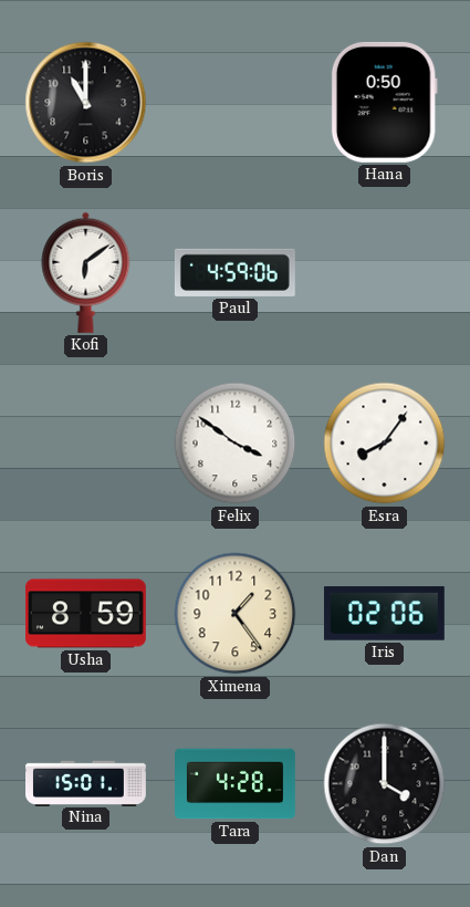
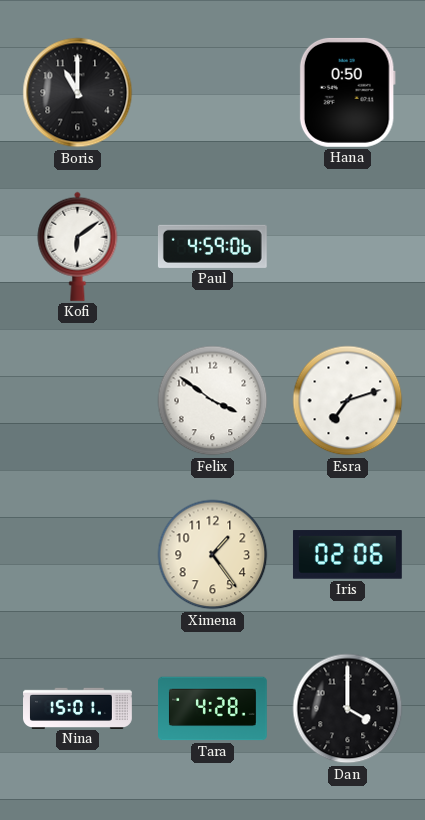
Esra: 8:06 -> 7:12 (348, 401)
Usha: 8:59 -> none (86, 614)
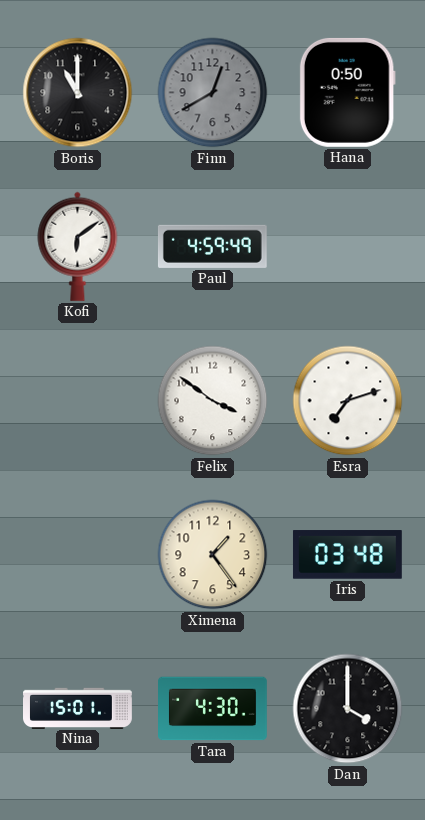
Finn: none -> 12:40 (213, 93)
Paul: 4:59:06 -> 4:59:49 (212, 246)
Iris: 02:06 -> 03:48 (347, 555)
Tara: 4:28 -> 4:30 (213, 709)
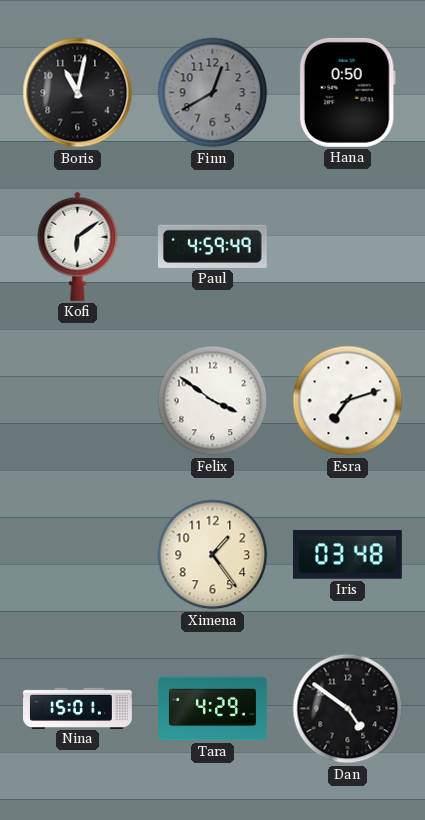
Boris: 11:00 -> 11:02 (78, 93)
Tara: 4:30 -> 4:29 (213, 709)
Dan: 4:00 -> 4:51 (348, 709)
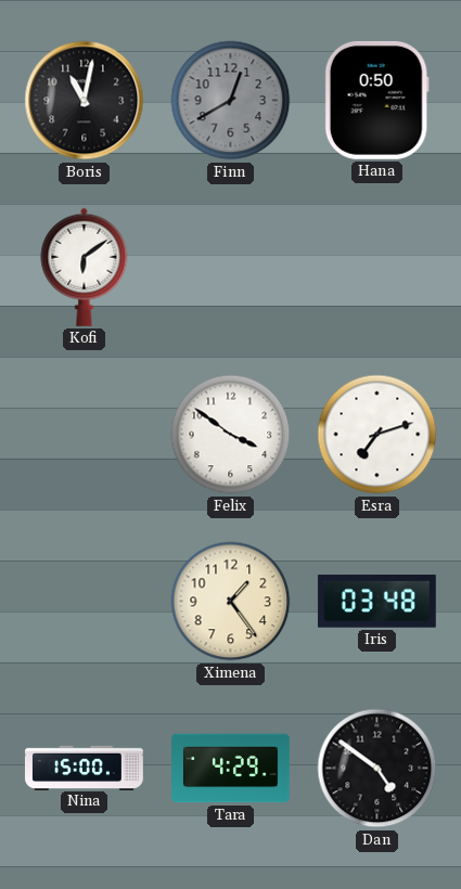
Paul: 4:59 -> none (212, 246)
Nina: 15:01 -> 15:00 (85, 768)
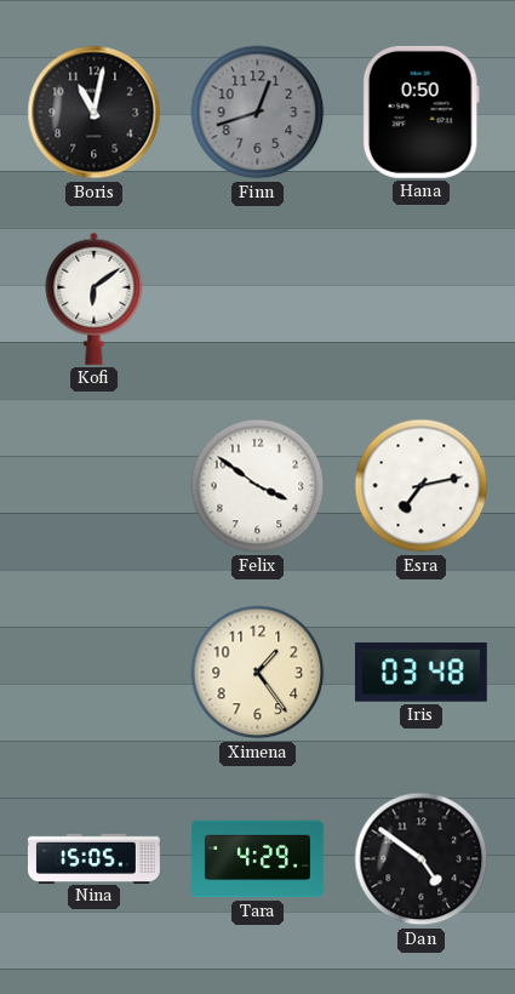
Finn: 12:40 -> 12:42 (258, 113)
Esra: 7:12 -> 7:13 (422, 486)
Nina: 15:00 -> 15:05 (95, 858)
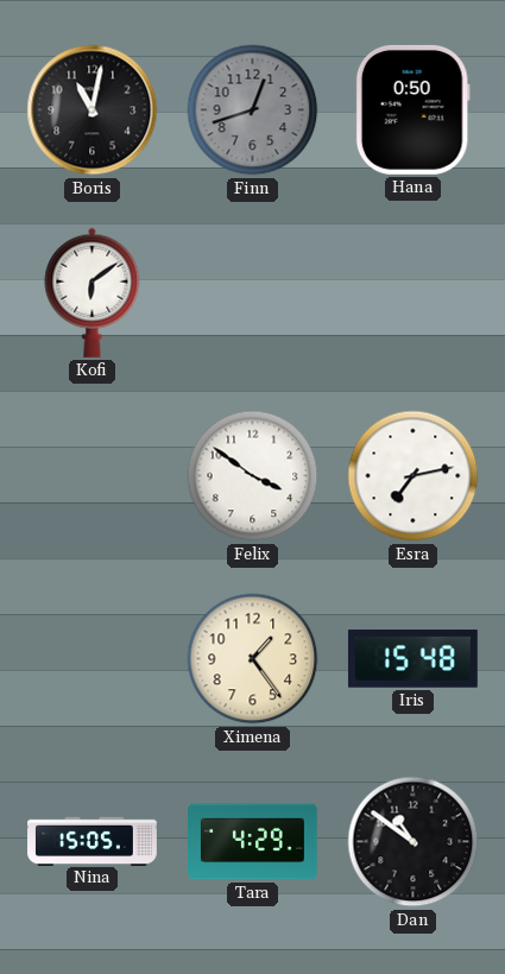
Iris: 03:48 -> 15:48 (412, 659)
Dan: 4:51 -> 10:51 (414, 842)
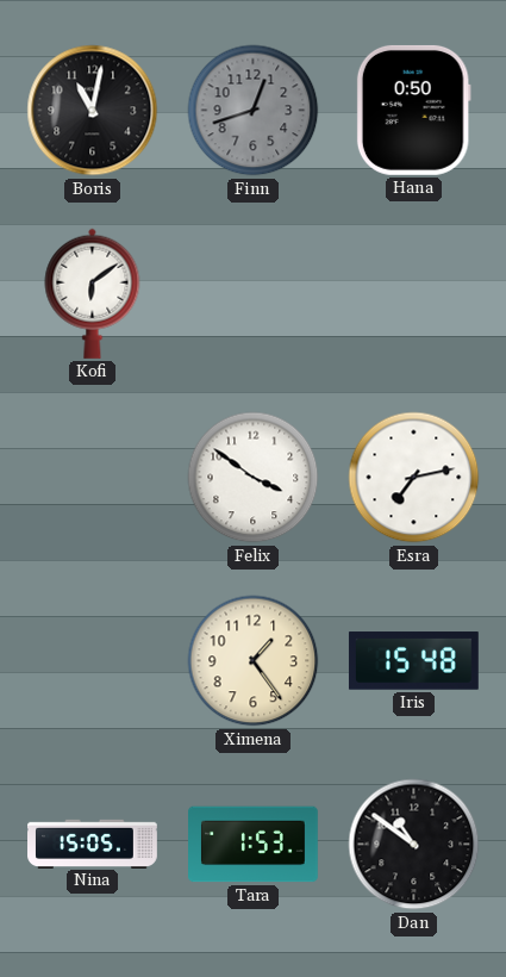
Tara: 4:29 -> 1:53 (254, 845)
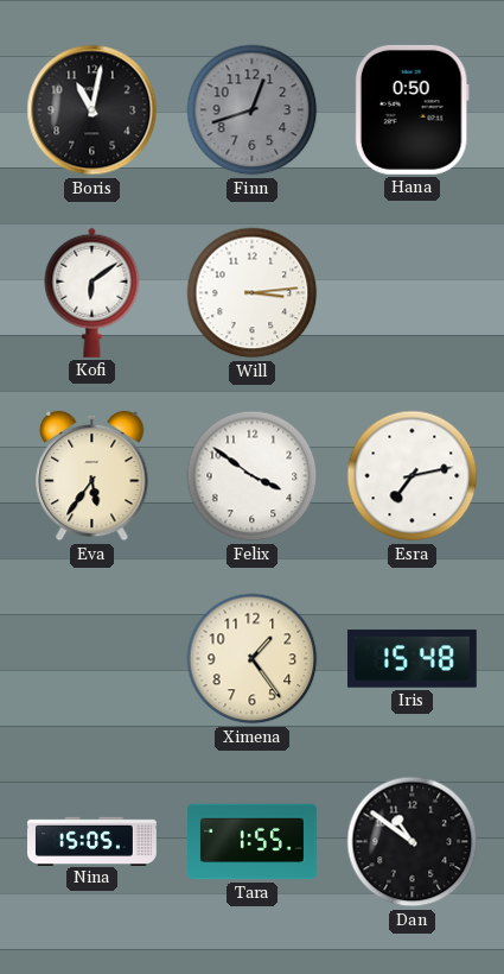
Will: none -> 3:14 (253, 293)
Eva: none -> 5:36 (92, 476)
Tara: 1:53 -> 1:55 (253, 842)
